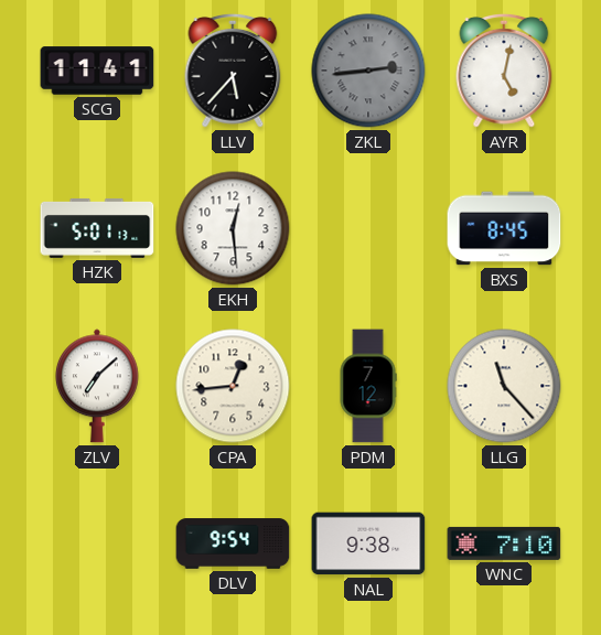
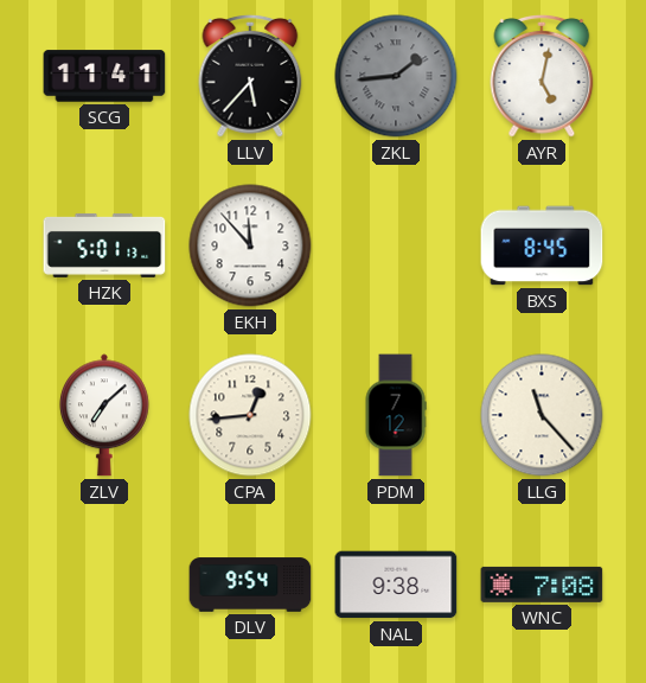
ZKL: 2:44 -> 1:44 (396, 76)
EKH: 12:29 -> 11:53 (250, 245)
WNC: 7:10 -> 7:08 (542, 585)
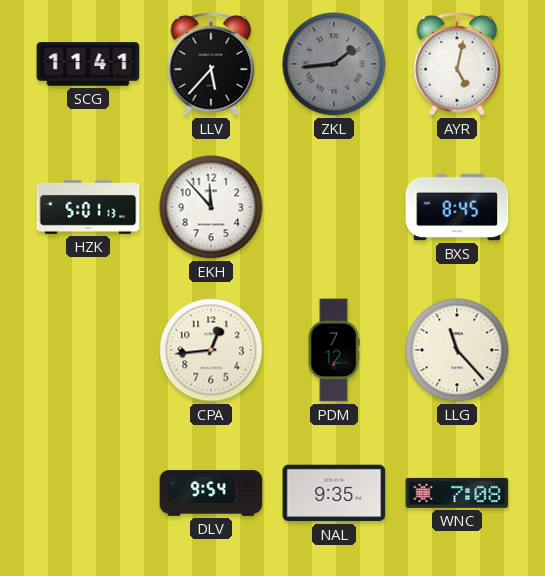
ZLV: 7:08 -> none (104, 415)
NAL: 9:38 -> 9:35 (334, 493)
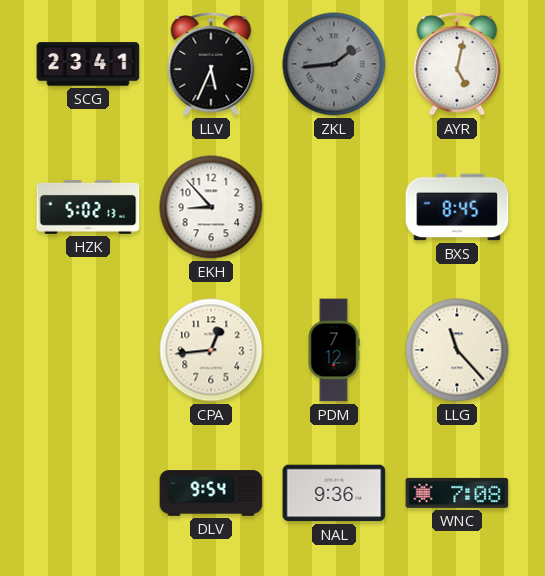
SCG: 11:41 -> 23:41 (88, 64)
LLV: 5:37 -> 5:34 (211, 64)
HZK: 5:01 -> 5:02 (88, 207)
EKH: 11:53 -> 8:53 (211, 207)
NAL: 9:35 -> 9:36 (334, 493)
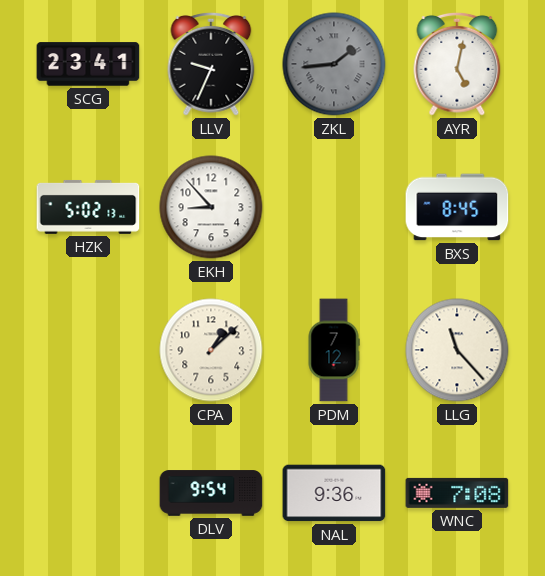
LLV: 5:34 -> 9:34 (211, 64)
CPA: 12:44 -> 1:08 (211, 350)
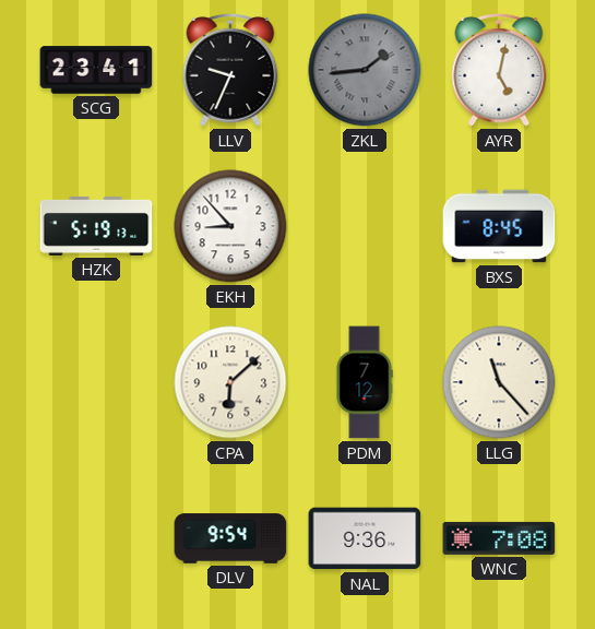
HZK: 5:02 -> 5:19 (96, 226)
CPA: 1:08 -> 6:08 (230, 382)
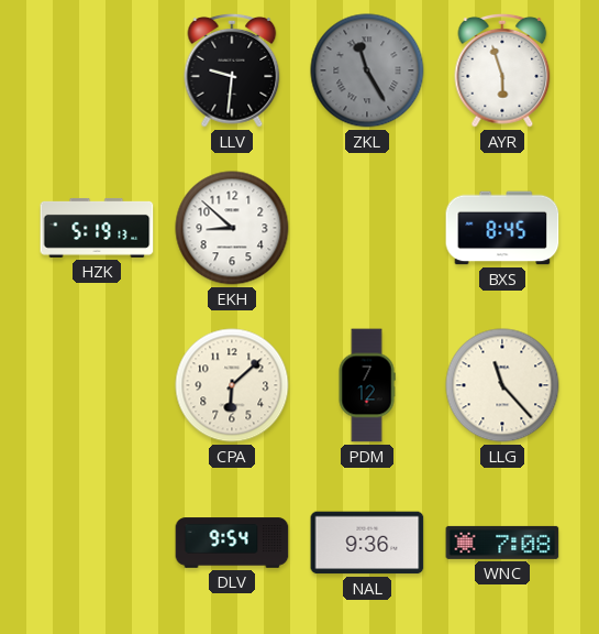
SCG: 23:41 -> none (96, 70)
LLV: 9:34 -> 9:31 (232, 70)
ZKL: 1:44 -> 11:25 (367, 70)
AYR: 5:02 -> 5:57 (502, 70)
EKH: 8:53 -> 8:52 (232, 228)
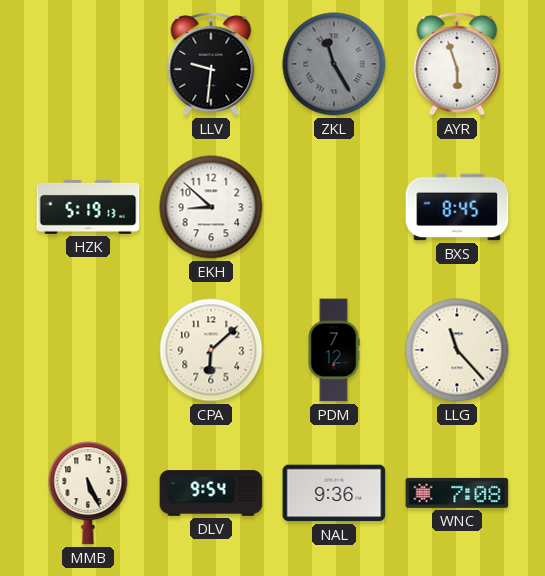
MMB: none -> 5:26 (88, 493)
